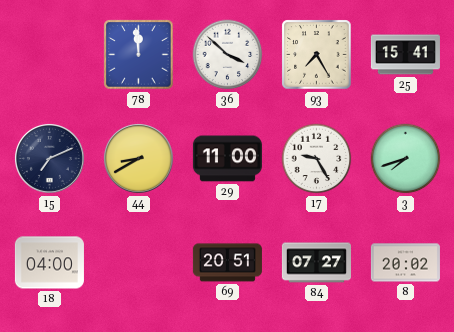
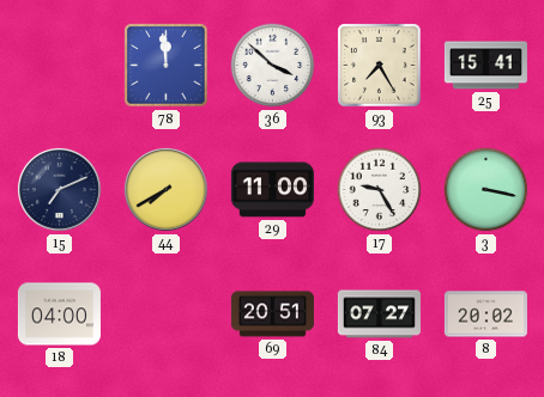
44: 8:40 -> 7:40 (165, 189)
3: 7:42 -> 3:17 (486, 190)
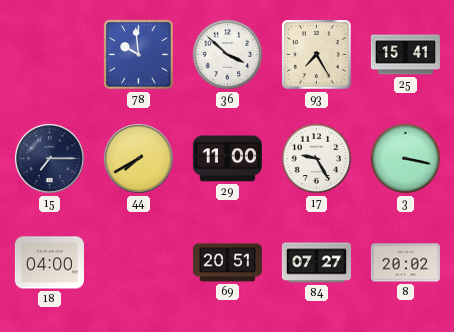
78: 11:59 -> 9:59 (139, 55)
15: 7:11 -> 7:15 (49, 158)
